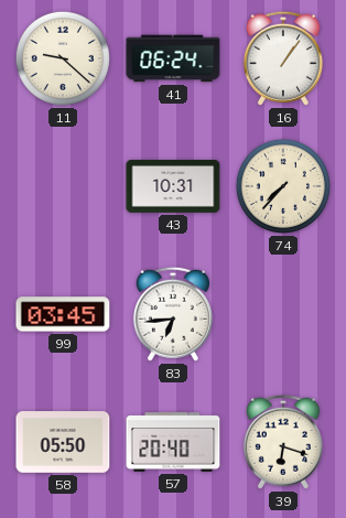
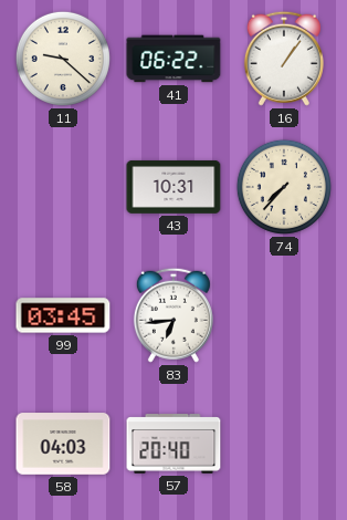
41: 06:24 -> 06:22 (173, 59)
58: 05:50 -> 04:03 (63, 444)
39: 6:18 -> none (283, 442)
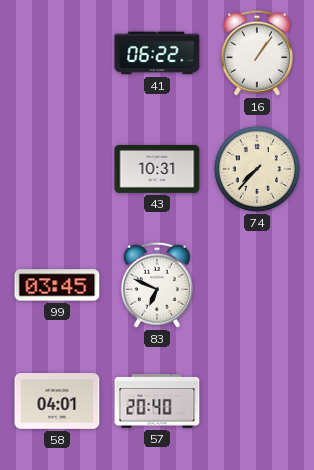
11: 9:22 -> none (63, 59)
83: 6:44 -> 6:49 (157, 285)
58: 04:03 -> 04:01 (57, 401)
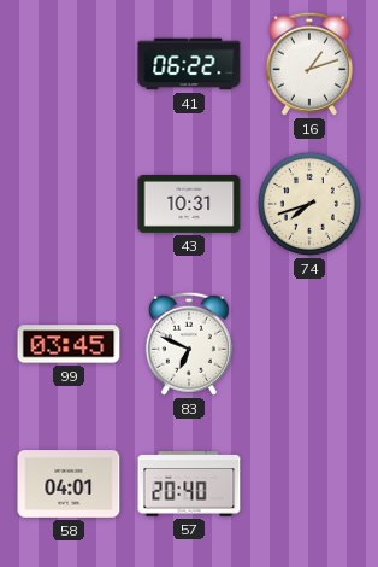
16: 1:06 -> 1:12 (309, 64)
74: 7:37 -> 7:42 (309, 204)
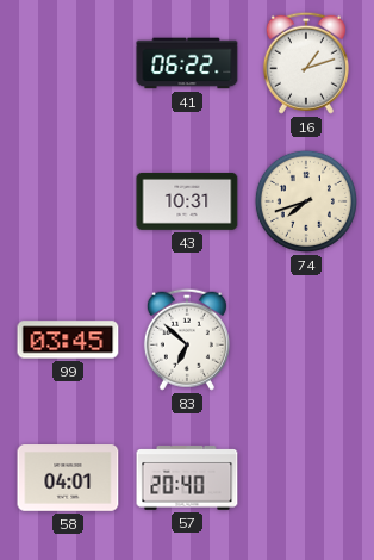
83: 6:49 -> 6:52 (187, 340)
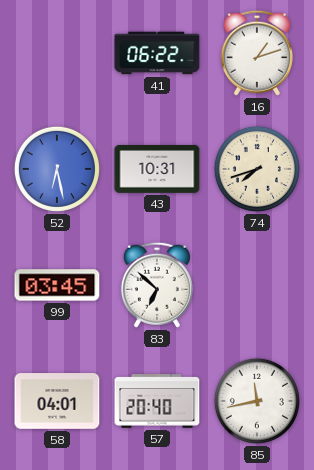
52: none -> 6:28 (57, 169)
85: none -> 11:43 (257, 401)
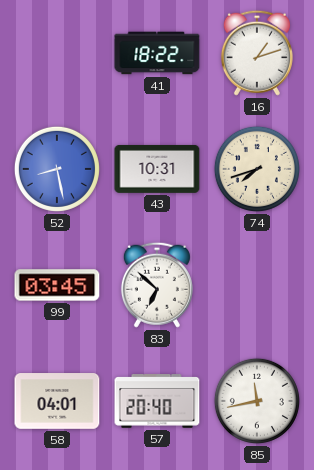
41: 06:22 -> 18:22 (157, 53)
52: 6:28 -> 8:28 (57, 169)
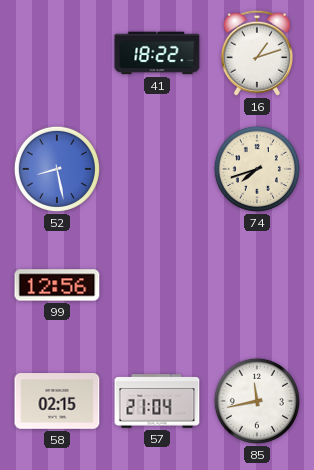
43: 10:31 -> none (157, 169)
99: 03:45 -> 12:56 (57, 285)
83: 6:52 -> none (157, 285)
58: 04:01 -> 02:15 (57, 401)
57: 20:40 -> 21:04 (157, 401)
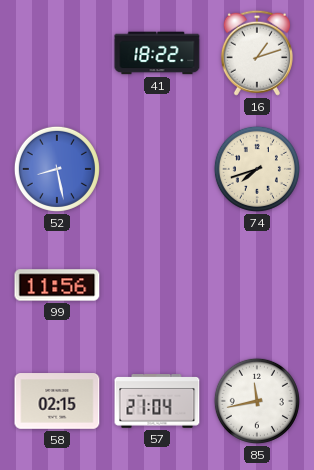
99: 12:56 -> 11:56 (57, 285)
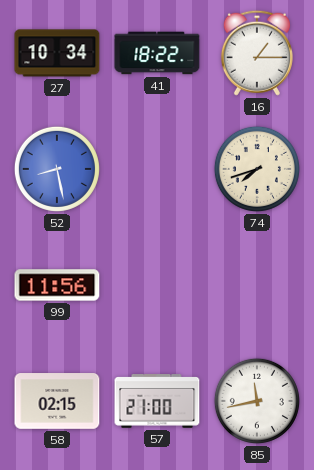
27: none -> 10:34 (57, 53)
16: 1:12 -> 1:15 (257, 53)
57: 21:04 -> 21:00 (157, 401)
